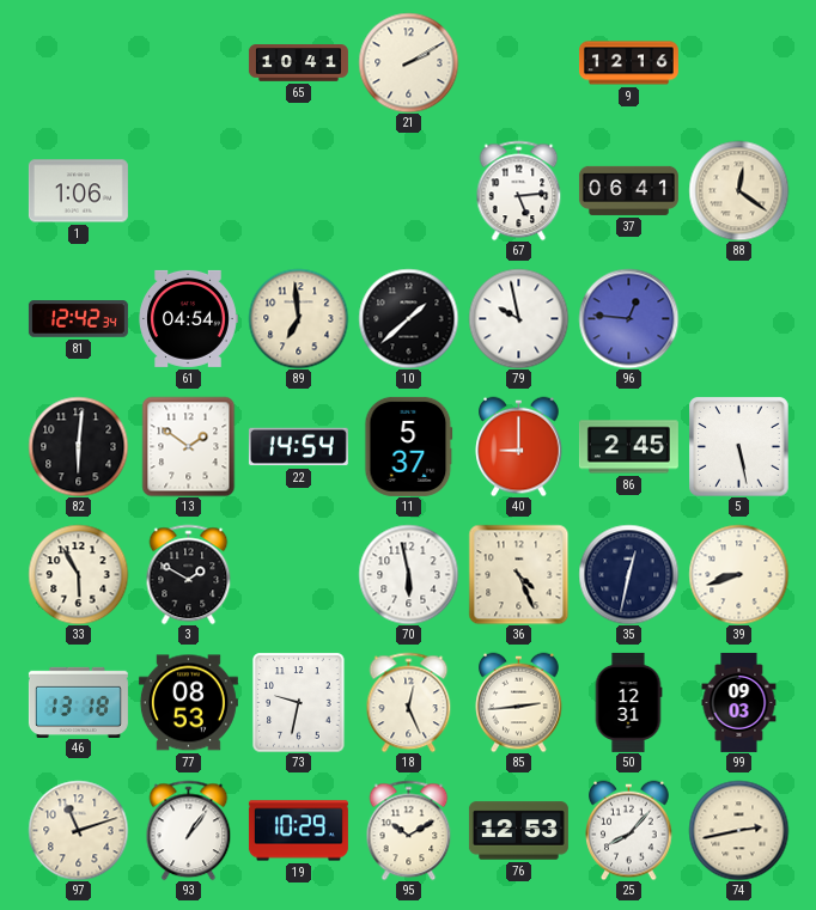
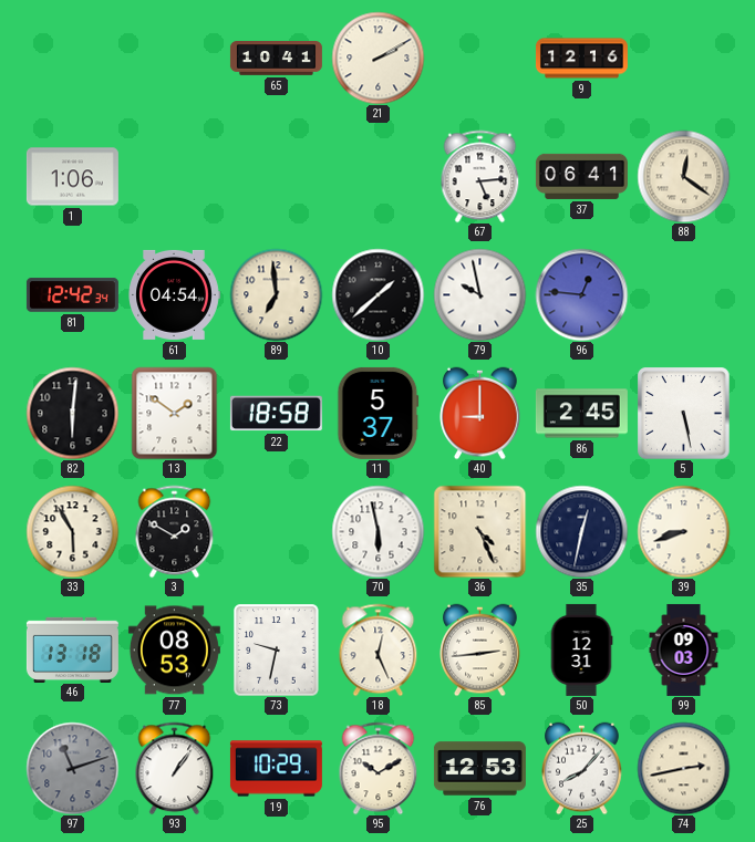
22: 14:54 -> 18:58 (276, 414)
97 dial: cream -> grey (72, 768)
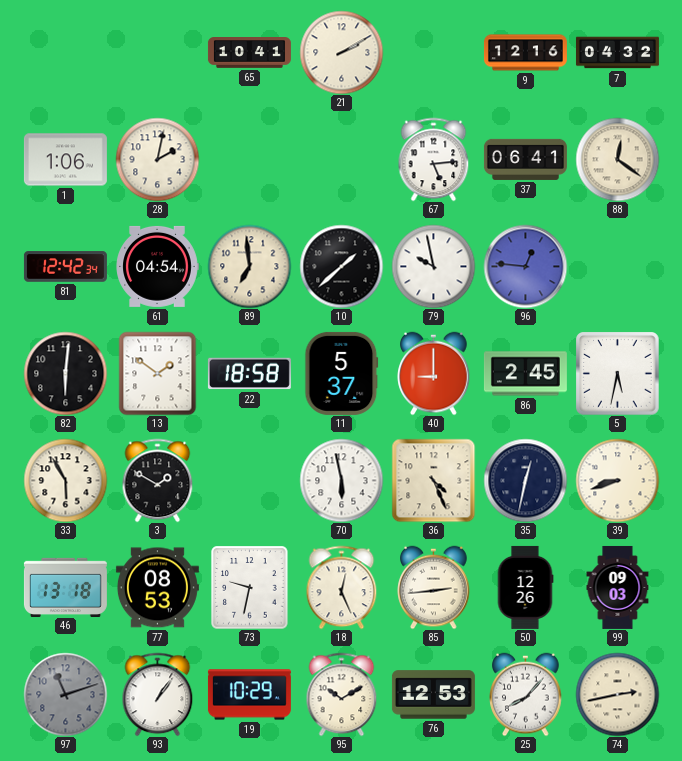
7: none -> 04:32 (617, 53)
28: none -> 2:02 (157, 159)
5: 5:28 -> 5:32 (617, 373)
50: 12:31 -> 12:26 (525, 587)
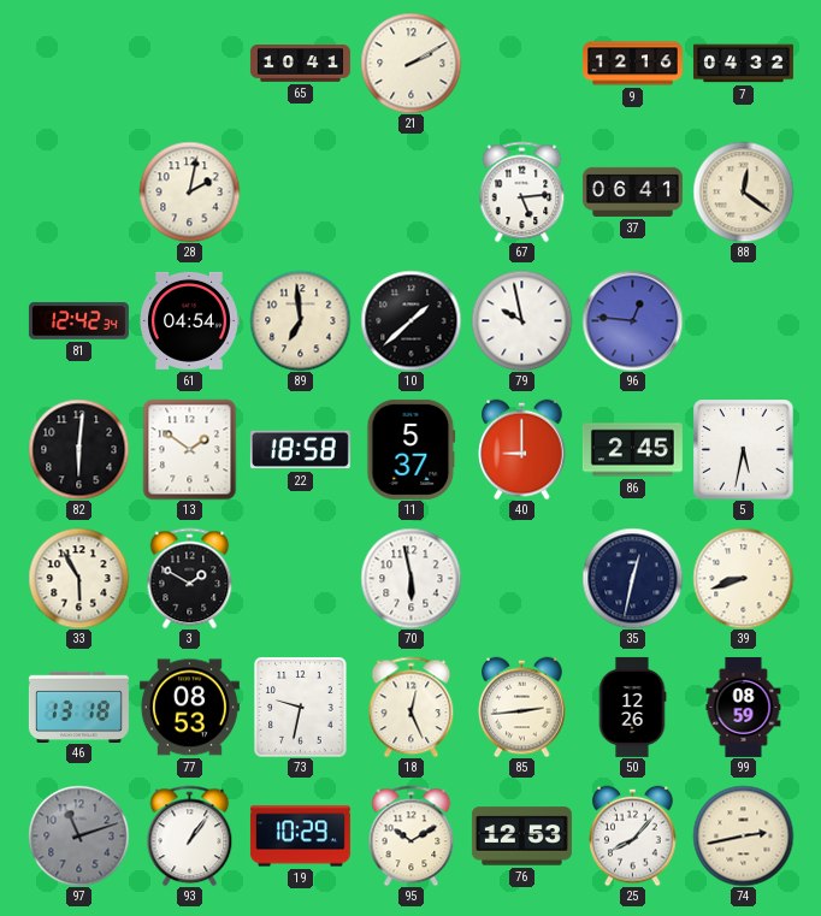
1: 1:06 -> none (65, 160)
36: 4:26 -> none (433, 480)
99: 09:03 -> 08:59 (744, 707)
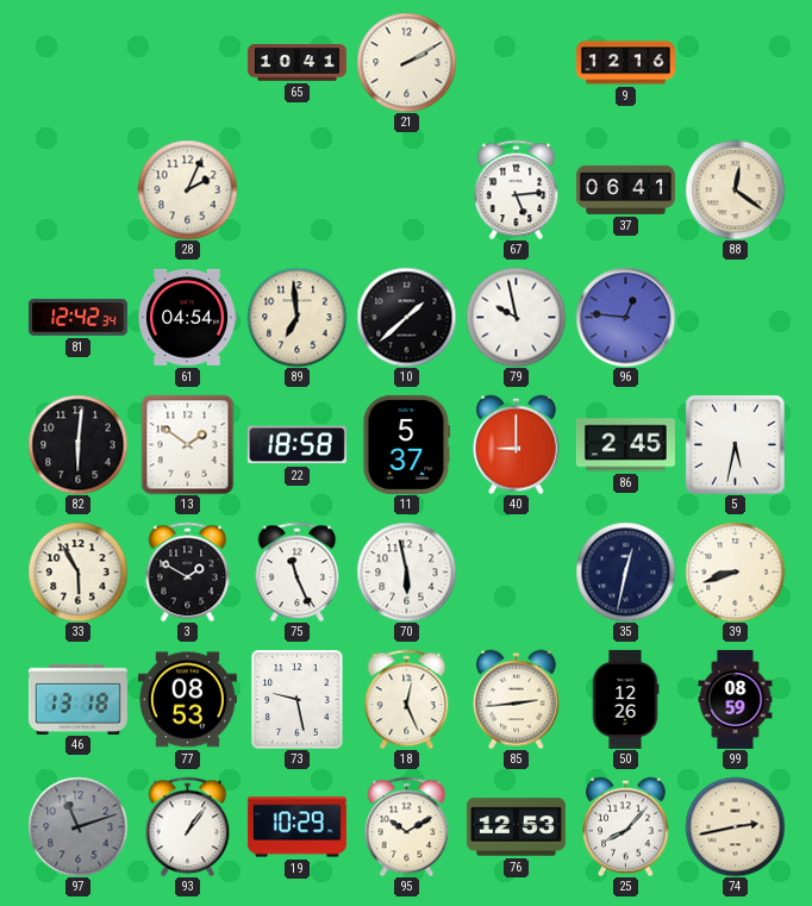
7: 04:32 -> none (743, 64)
28: 2:02 -> 2:04 (187, 189)
75: none -> 11:26 (298, 571)
73: 9:32 -> 9:28 (298, 699)
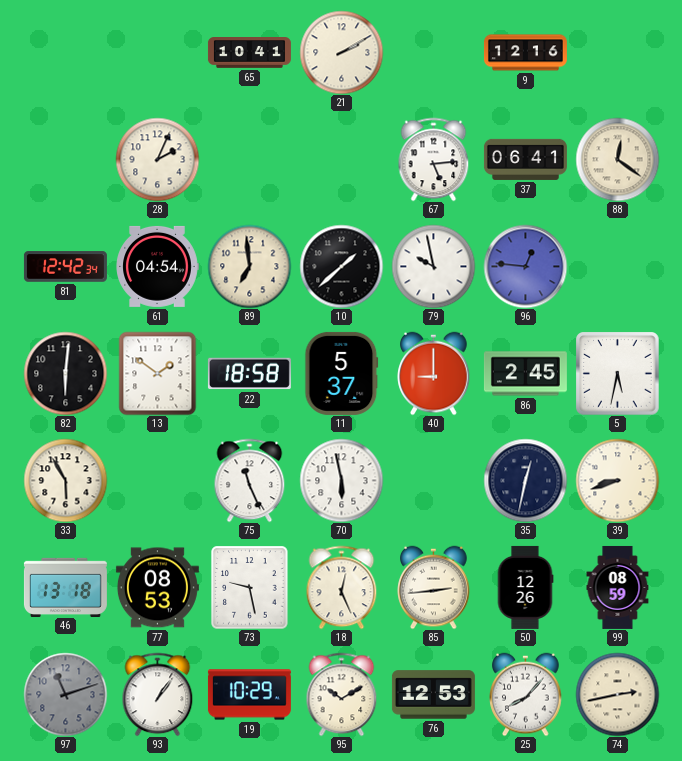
3: 1:50 -> none (188, 571)
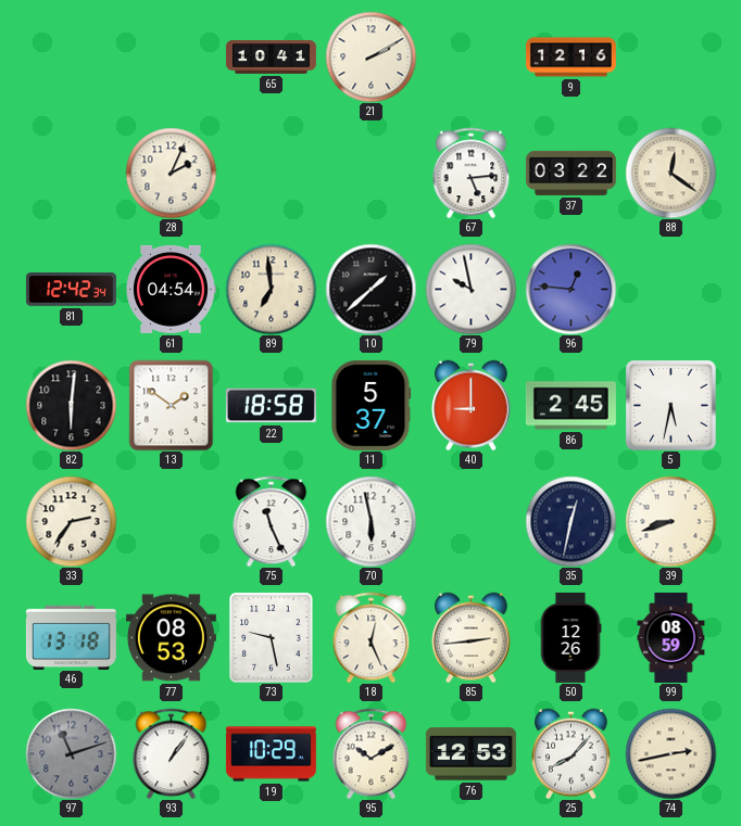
37: 06:41 -> 03:22 (570, 173)
33: 5:55 -> 2:36 (71, 521)
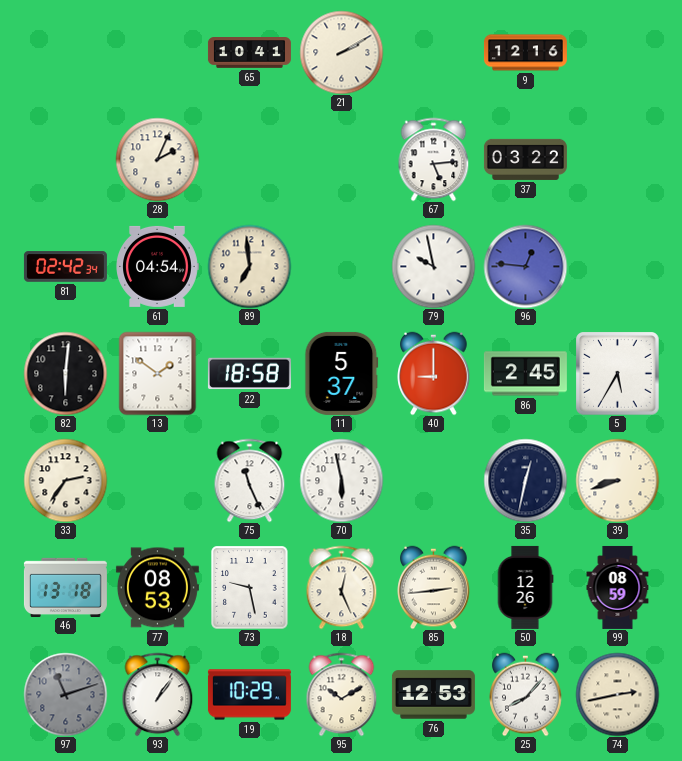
88: 12:21 -> none (670, 173)
81: 12:42 -> 02:42 (65, 267)
10: 1:38 -> none (370, 289)
5: 5:32 -> 5:35 (617, 373)
